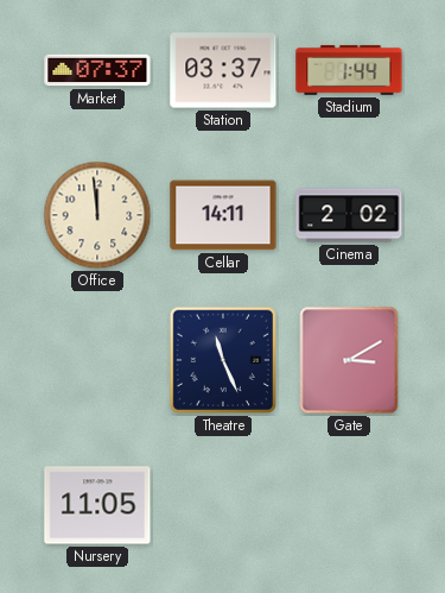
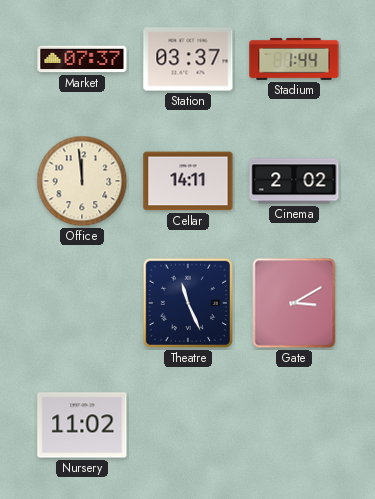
Nursery: 11:05 -> 11:02 (82, 425)
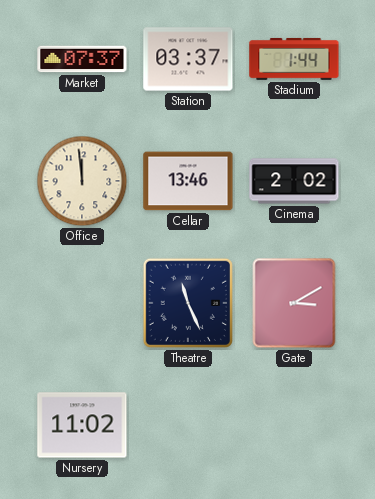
Cellar: 14:11 -> 13:46 (188, 181)
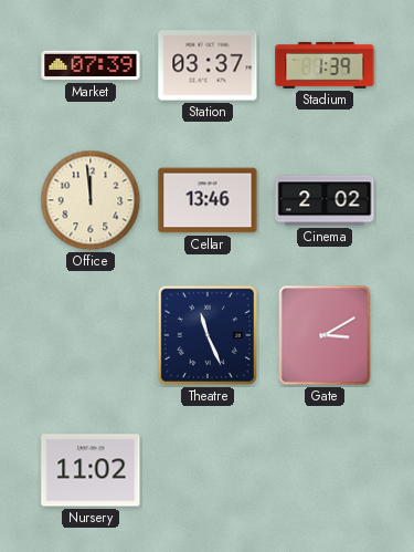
Market: 07:37 -> 07:39 (91, 65)
Stadium: 1:44 -> 1:39 (325, 65)
